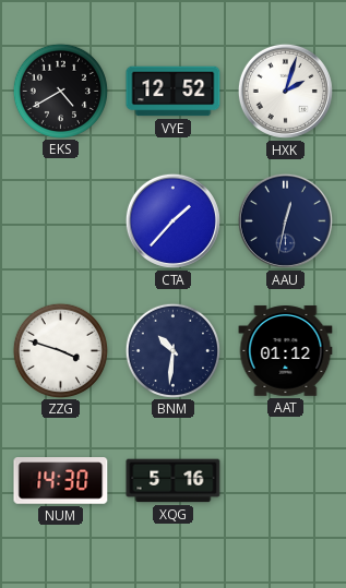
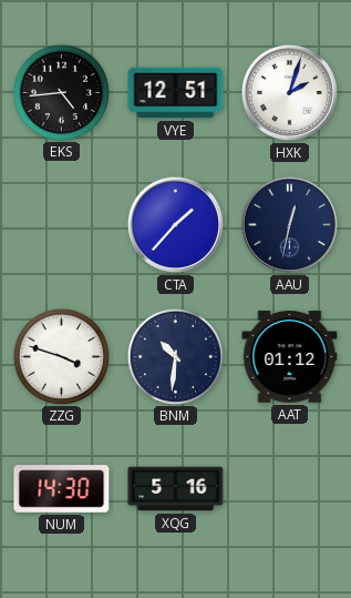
EKS: 4:40 -> 4:44 (61, 92)
VYE: 12:52 -> 12:51 (176, 93)
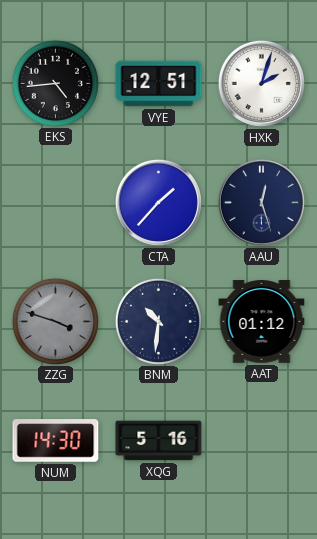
AAU: 12:32 -> 12:27 (261, 202)
ZZG dial: white -> grey (55, 321)
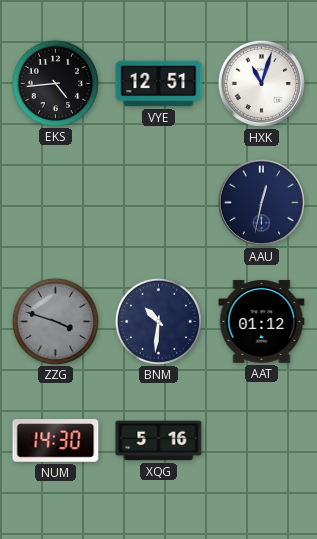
HXK: 2:03 -> 11:03 (261, 83)
CTA: 1:37 -> none (158, 202)
AAU: 12:27 -> 12:32 (261, 202)
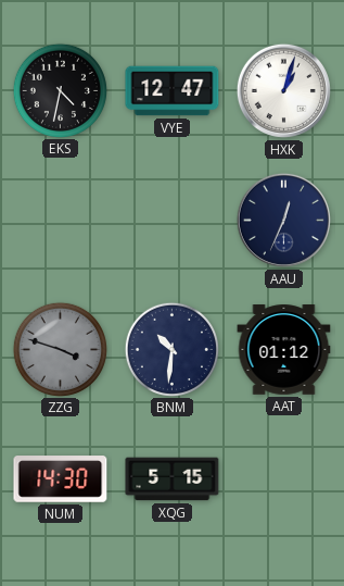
EKS: 4:44 -> 4:32 (60, 90)
VYE: 12:51 -> 12:47 (173, 91)
HXK: 11:03 -> 1:03 (283, 90)
AAU: 12:32 -> 12:34 (283, 220)
XQG: 5:16 -> 5:15 (173, 479)
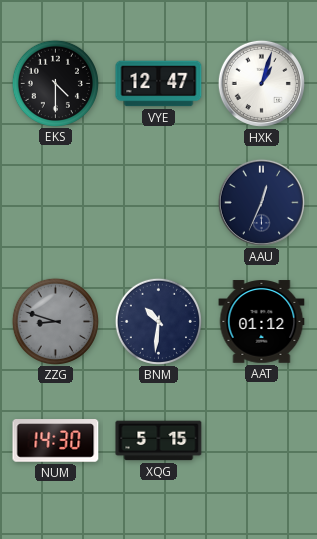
EKS: 4:32 -> 4:30 (55, 83)
ZZG: 3:48 -> 8:48 (55, 321)
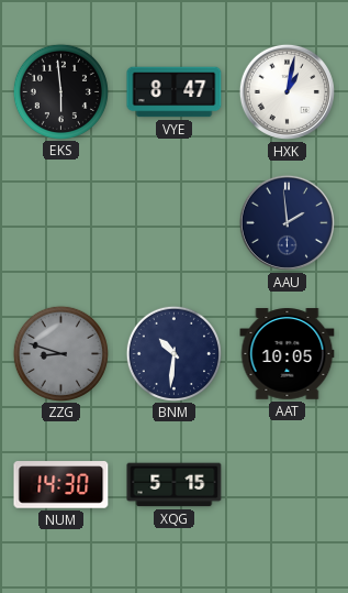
EKS: 4:30 -> 5:59 (60, 91)
VYE: 12:47 -> 8:47 (175, 92)
HXK: 1:03 -> 1:02 (287, 91)
AAU: 12:34 -> 1:59 (287, 222)
AAT: 01:12 -> 10:05 (288, 354)
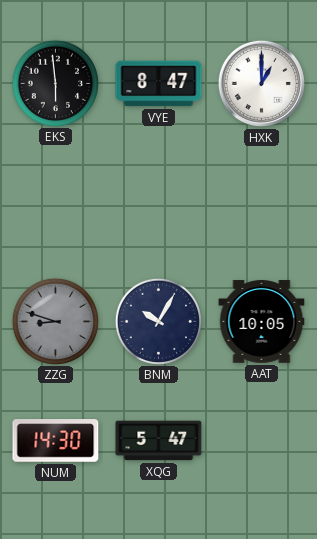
HXK: 1:02 -> 1:00 (261, 83)
AAU: 1:59 -> none (287, 222)
BNM: 10:31 -> 10:05 (158, 321)
XQG: 5:15 -> 5:47 (159, 441)
